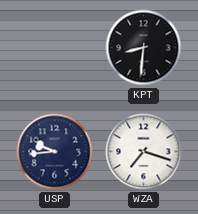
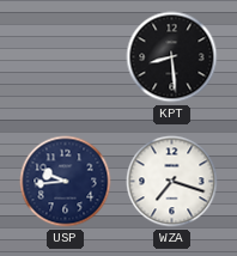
KPT: 8:31 -> 8:29 (172, 57)
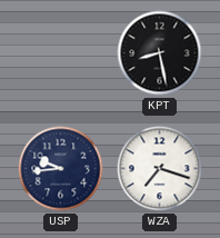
KPT: 8:29 -> 8:28 (160, 53)
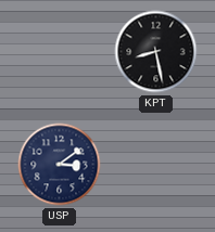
USP: 9:44 -> 3:09 (60, 165)
WZA: 7:18 -> none (160, 169)
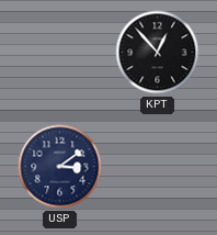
KPT: 8:28 -> 12:53 (158, 53)
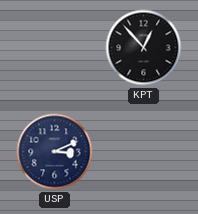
USP: 3:09 -> 3:11 (55, 152)
